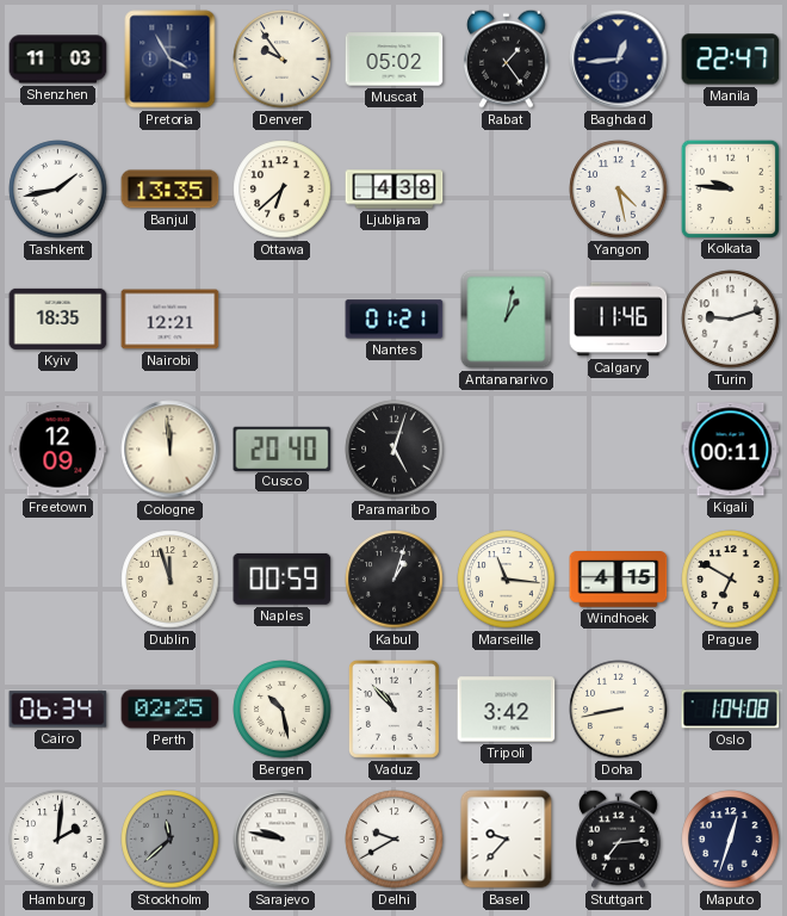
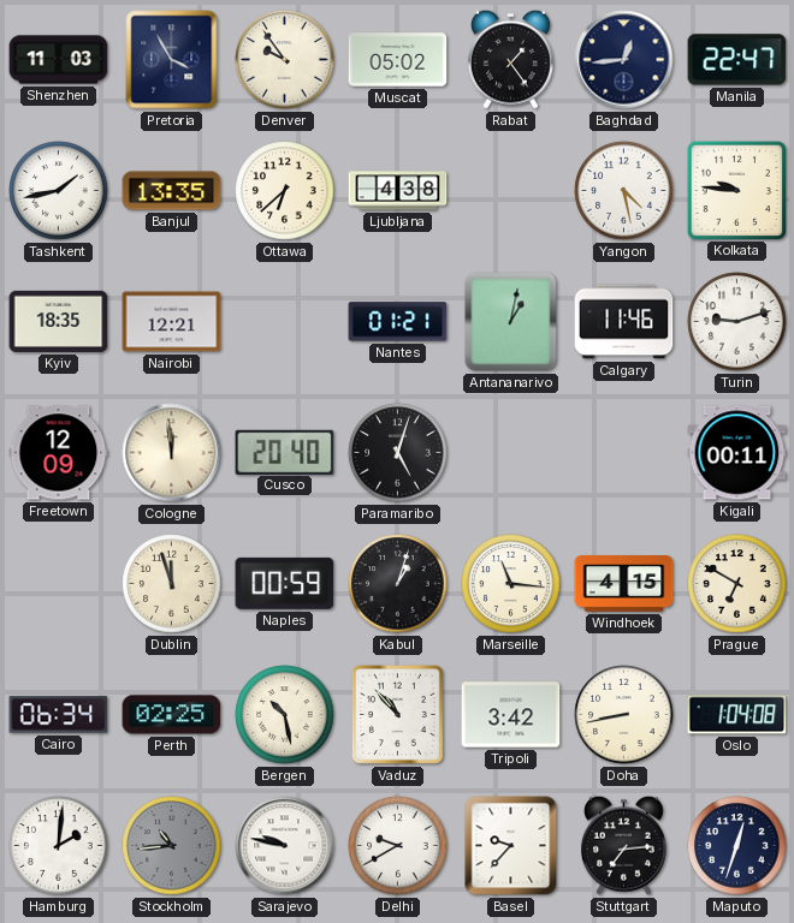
Stockholm: 11:38 -> 10:44 (172, 846)
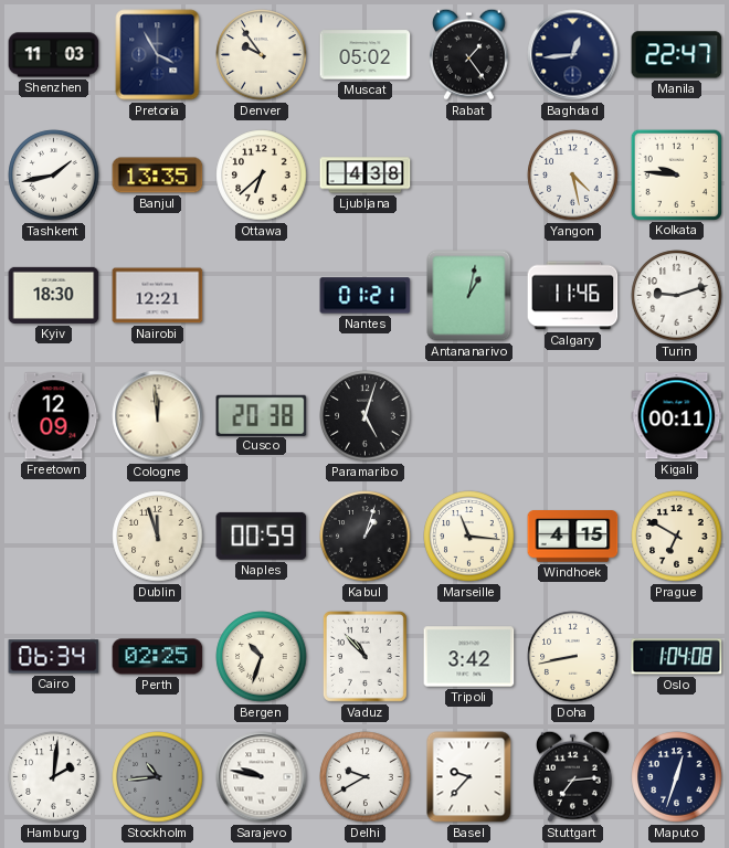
Kyiv: 18:35 -> 18:30 (54, 295)
Cusco: 20:40 -> 20:38 (262, 415)
Bergen: 10:28 -> 10:33 (262, 657)
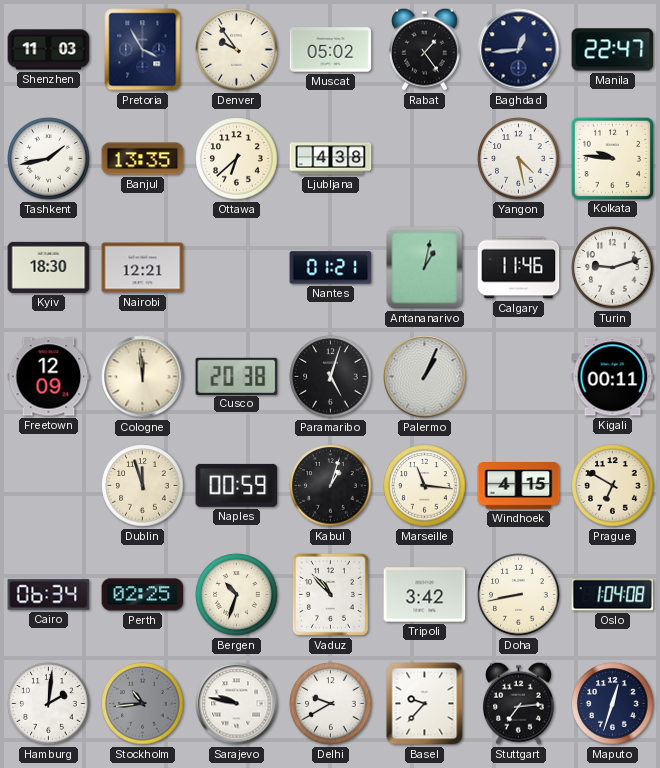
Palermo: none -> 1:04 (425, 377)
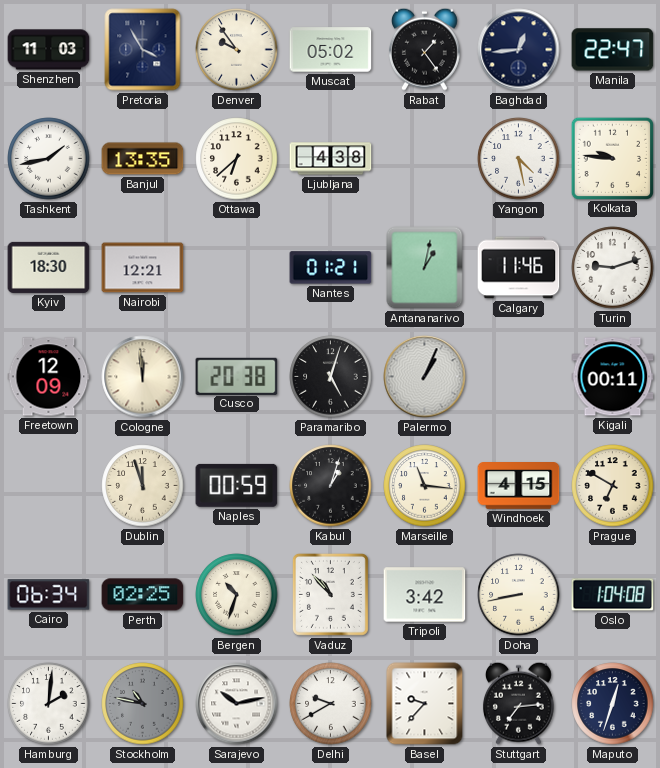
Stockholm: 10:44 -> 10:47 (143, 704)
Sarajevo: 9:47 -> 10:13 (237, 704)
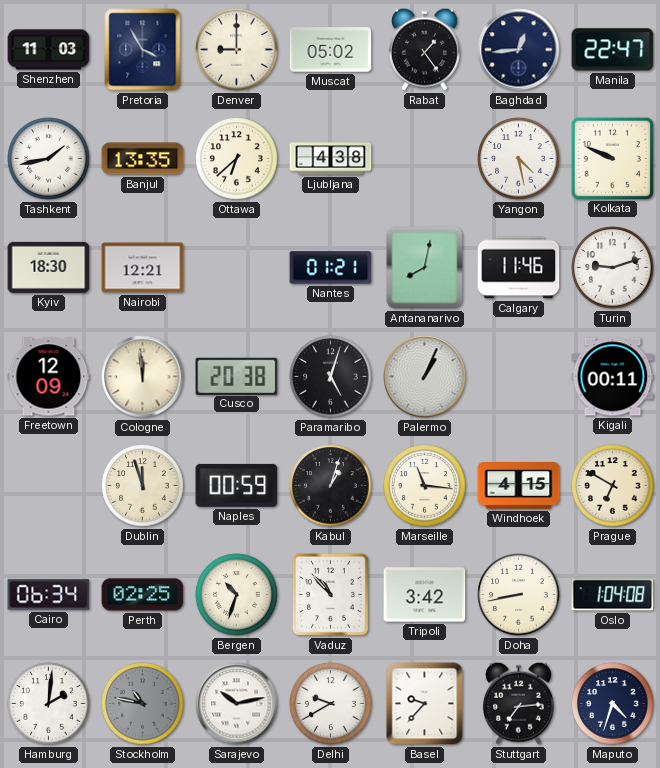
Denver: 9:54 -> 9:00 (237, 50)
Kolkata: 9:46 -> 9:49 (612, 158)
Antananarivo: 1:02 -> 8:02 (425, 268)
Maputo: 12:33 -> 4:33 (613, 704)
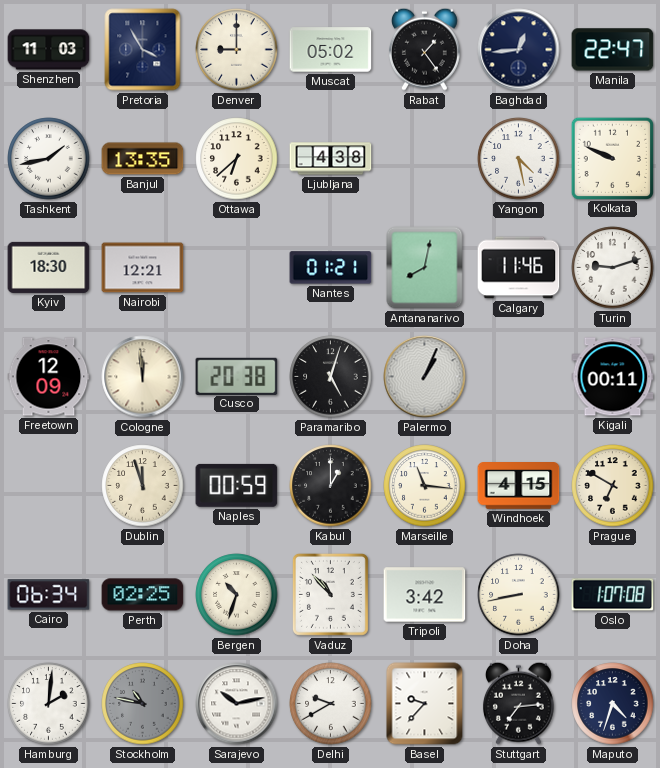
Kabul: 1:03 -> 1:00 (331, 486)
Oslo: 1:04 -> 1:07 (613, 595)
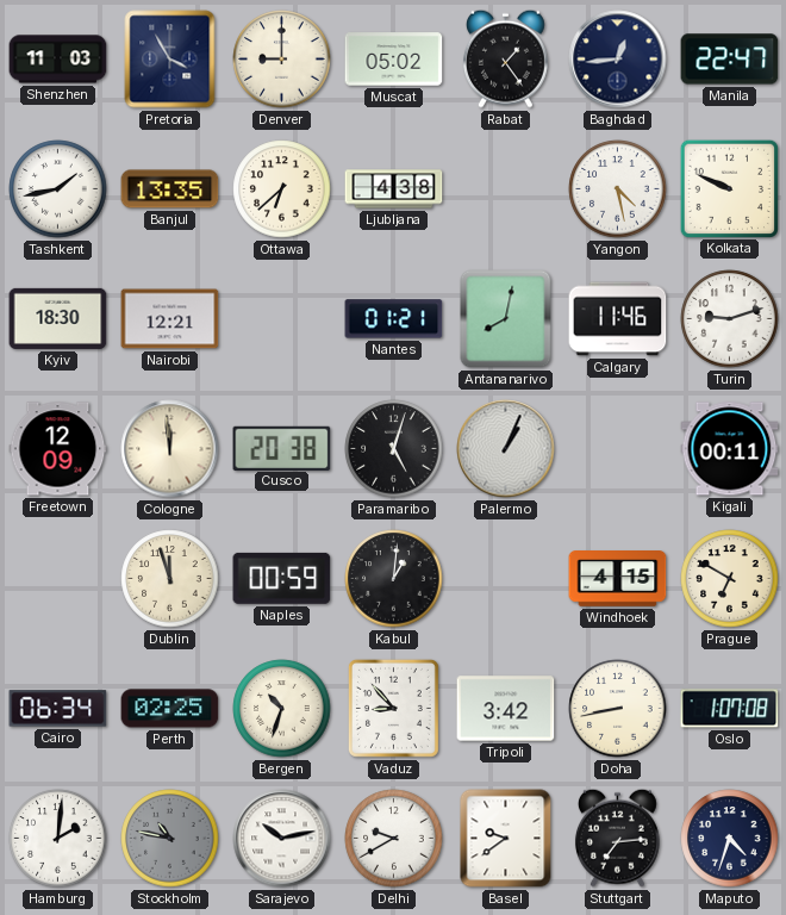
Kabul: 1:00 -> 1:01 (394, 579)
Marseille: 11:16 -> none (425, 486)
Vaduz: 10:53 -> 8:53 (393, 708)
Basel: 9:37 -> 9:39 (506, 839)
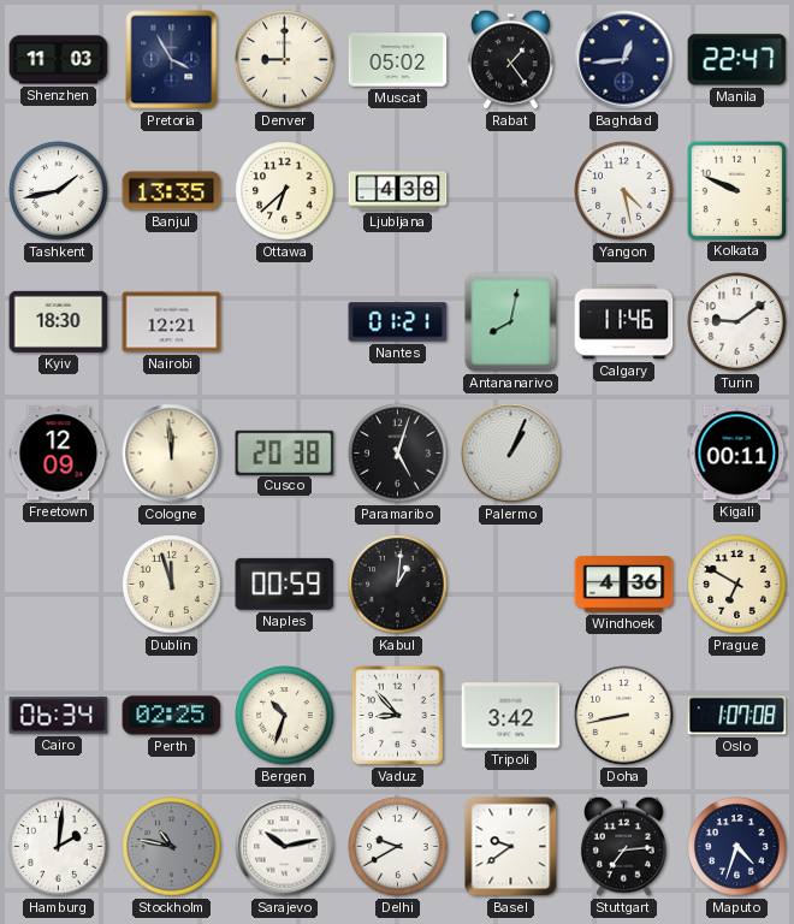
Turin: 9:12 -> 9:09 (737, 322)
Windhoek: 4:15 -> 4:36 (624, 585)
